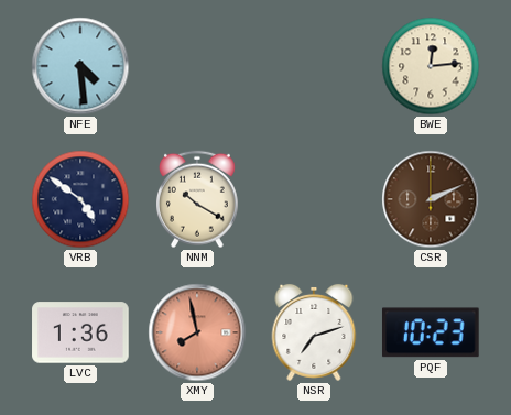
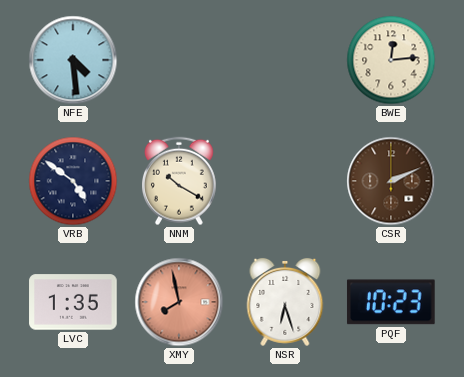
LVC: 1:36 -> 1:35 (73, 302)
NSR: 7:12 -> 6:27 (285, 302)
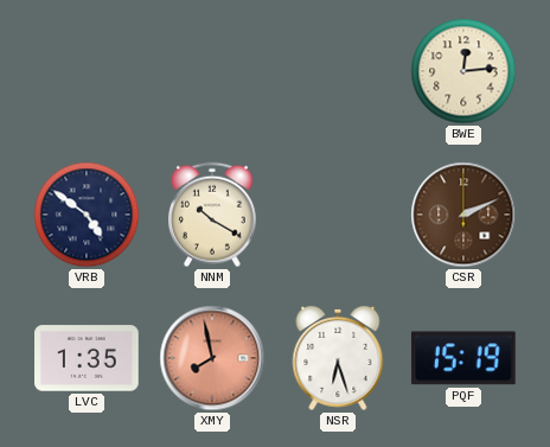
NFE: 4:29 -> none (73, 60)
PQF: 10:23 -> 15:19 (463, 358)
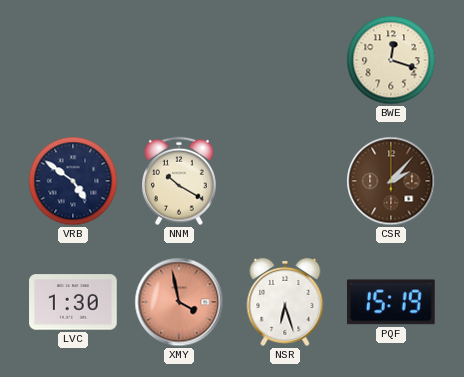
BWE: 12:14 -> 12:18 (391, 60)
CSR: 2:11 -> 2:07 (391, 181)
LVC: 1:35 -> 1:30 (73, 302)
XMY: 7:58 -> 3:58 (179, 302)
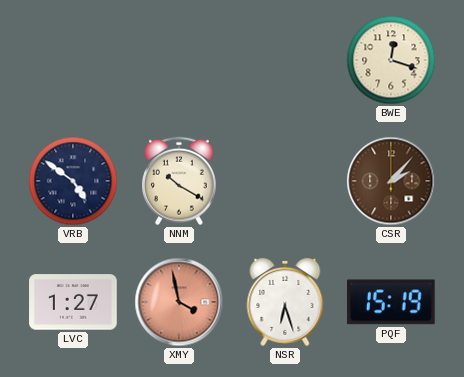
LVC: 1:30 -> 1:27 (73, 302)
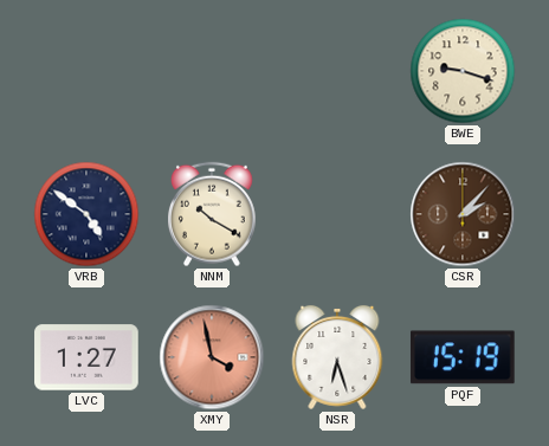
BWE: 12:18 -> 9:18 (463, 71)
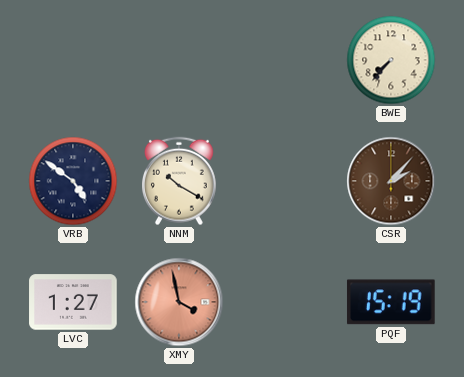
BWE: 9:18 -> 7:37 (391, 60)
NSR: 6:27 -> none (337, 357)
